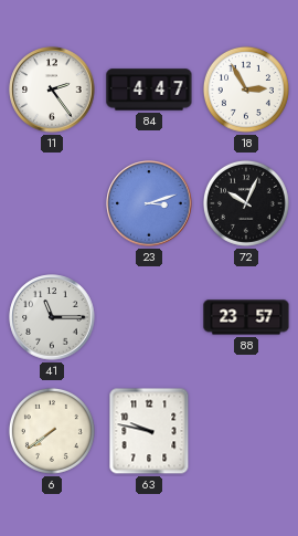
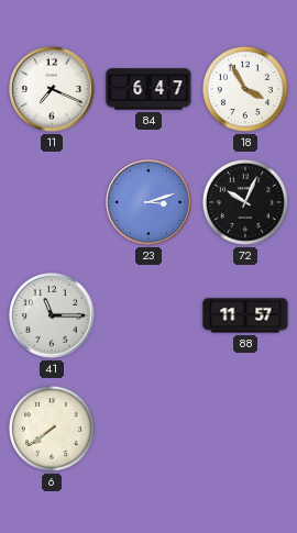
11: 2:24 -> 7:19 (52, 89)
84: 4:47 -> 6:47 (148, 89)
18: 2:55 -> 3:55 (245, 89)
88: 23:57 -> 11:57 (245, 315)
63: 9:47 -> none (149, 431)
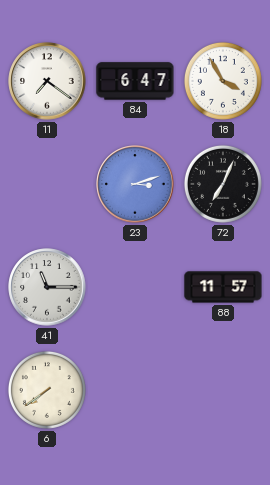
11: 7:19 -> 7:21 (47, 81)
72: 10:04 -> 7:04 (223, 184)
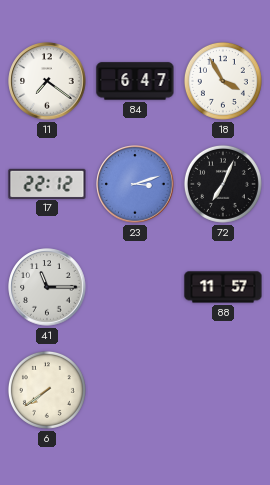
17: none -> 22:12 (47, 183)
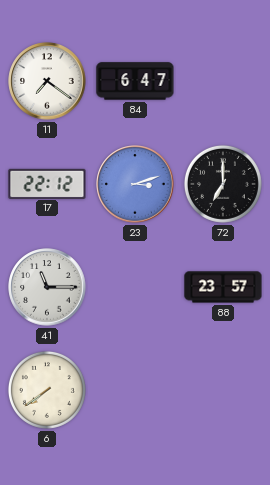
18: 3:55 -> none (223, 81)
72: 7:04 -> 7:00 (223, 184)
88: 11:57 -> 23:57 (223, 287)
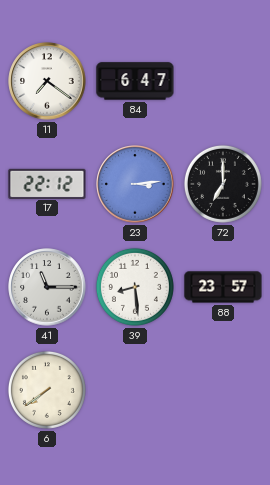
23: 3:12 -> 3:14 (135, 184)
39: none -> 8:29 (135, 287)
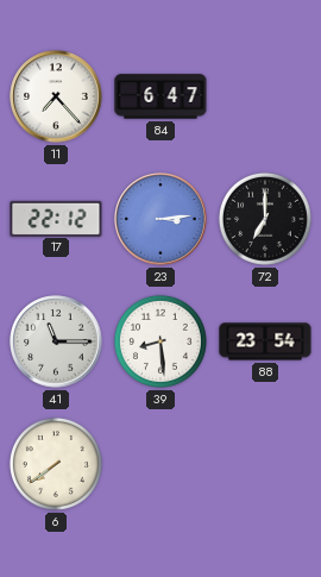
11: 7:21 -> 7:23 (56, 96)
88: 23:57 -> 23:54 (265, 341)
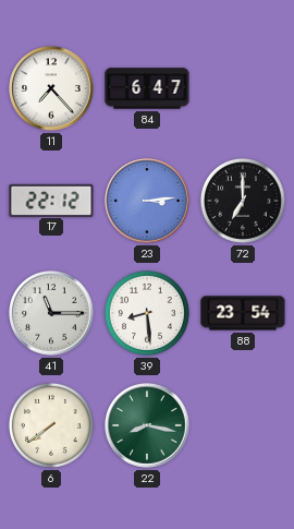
22: none -> 8:17 (147, 425)
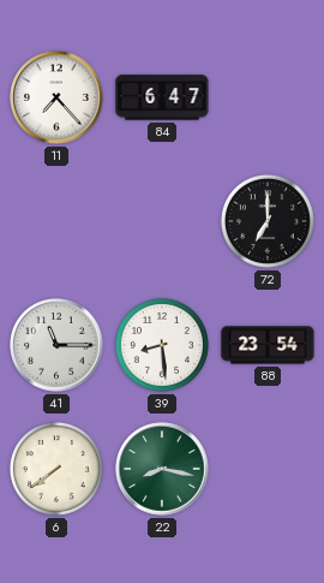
17: 22:12 -> none (51, 200)
23: 3:14 -> none (147, 201)
